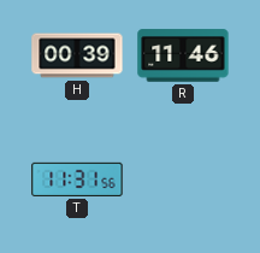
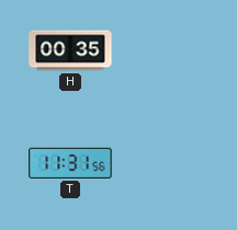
H: 00:39 -> 00:35 (70, 50)
R: 11:46 -> none (183, 55)
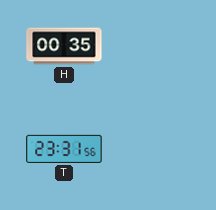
T: 11:31 -> 23:31 (64, 149)
